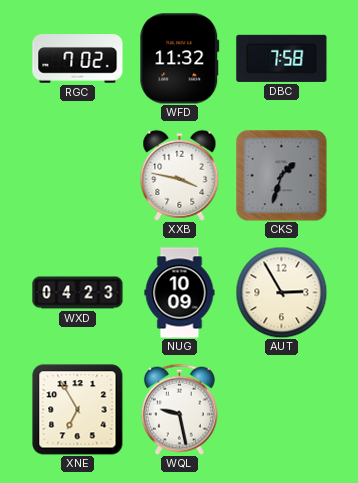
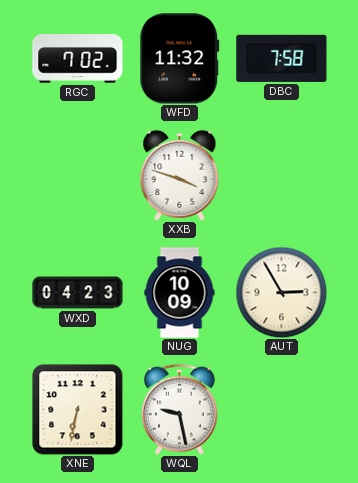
XXB: 3:47 -> 3:48 (180, 175)
CKS: 1:33 -> none (282, 176)
XNE: 6:55 -> 6:32 (78, 410)
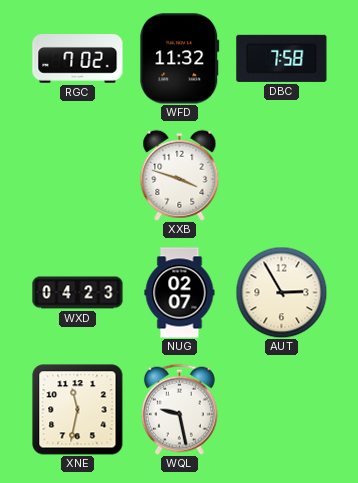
NUG: 10:09 -> 02:07 (180, 293)
XNE: 6:32 -> 11:32 (78, 410)
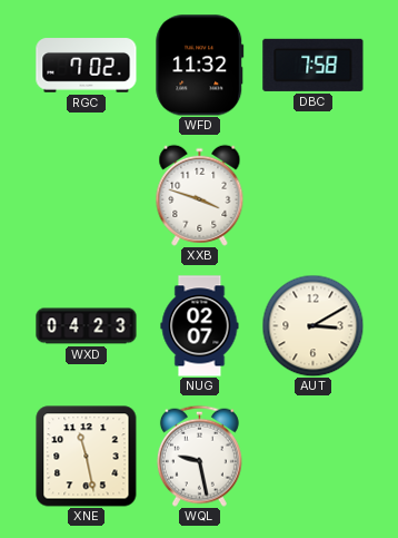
AUT: 2:55 -> 3:10 (312, 325)
XNE: 11:32 -> 11:28 (87, 457)
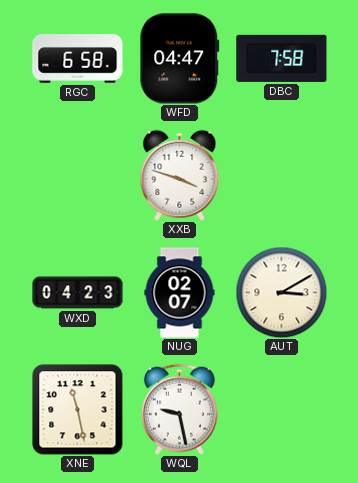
RGC: 7:02 -> 6:58 (78, 59)
WFD: 11:32 -> 04:47 (180, 59)
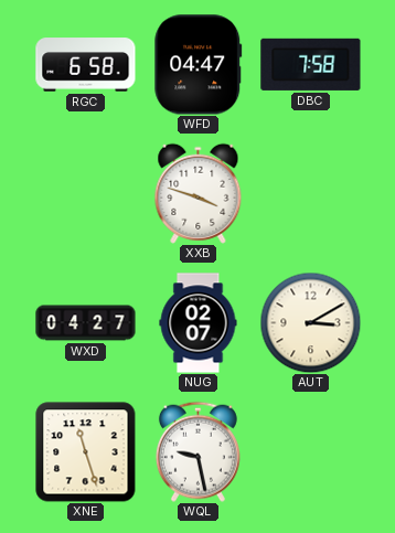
WXD: 04:23 -> 04:27 (86, 323)
XNE: 11:28 -> 11:27 (86, 452)
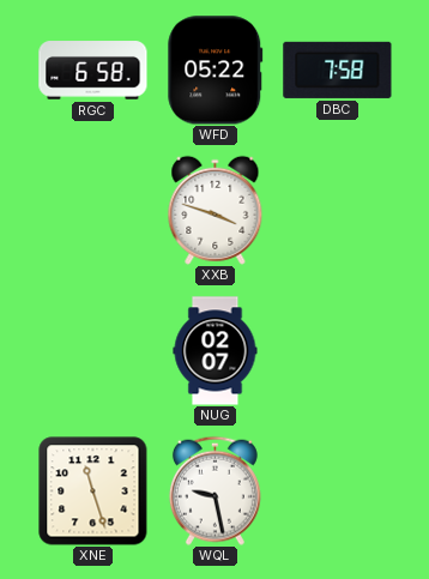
WFD: 04:47 -> 05:22 (216, 71)
WXD: 04:27 -> none (86, 323)
AUT: 3:10 -> none (310, 322)
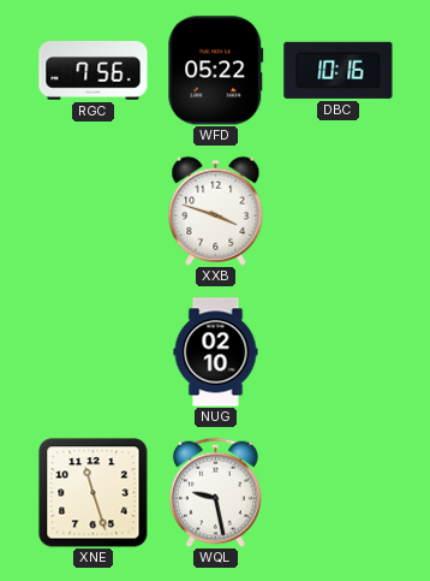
RGC: 6:58 -> 7:56 (94, 71)
DBC: 7:58 -> 10:16 (339, 70)
NUG: 02:07 -> 02:10 (216, 352)
